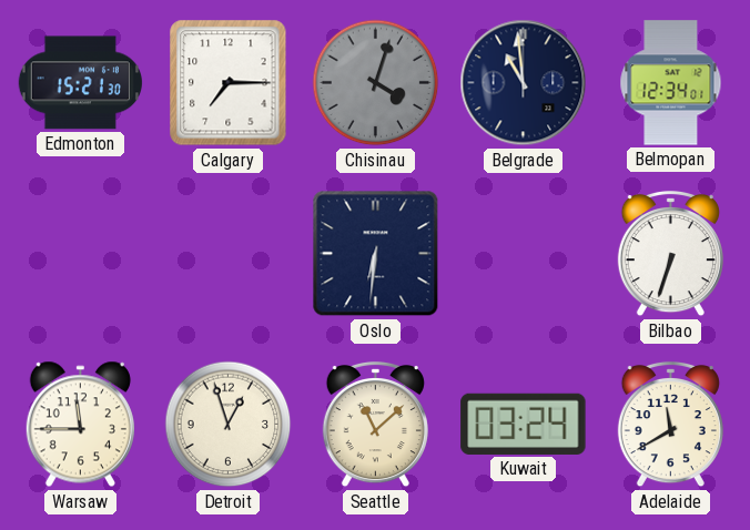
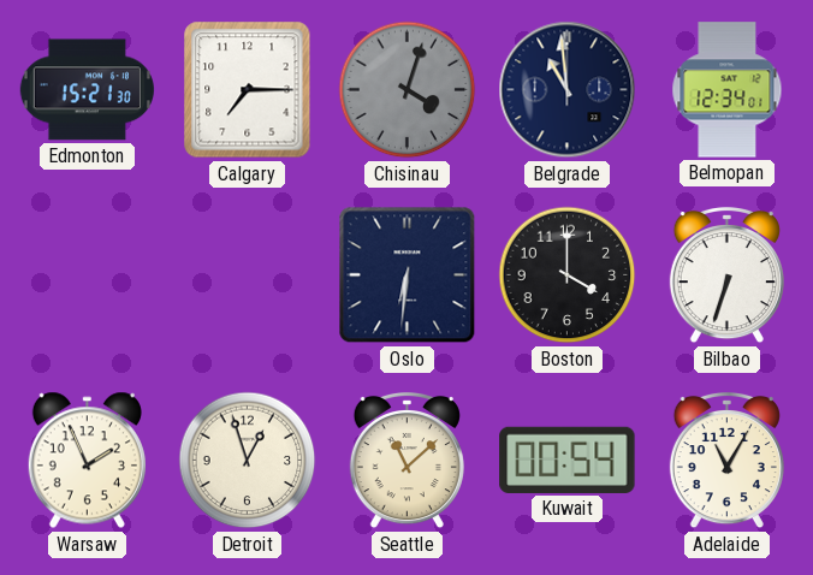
Boston: none -> 4:00 (568, 275)
Warsaw: 11:45 -> 1:56 (87, 461)
Kuwait: 03:24 -> 00:54 (568, 460)
Adelaide: 11:40 -> 11:05 (726, 461)
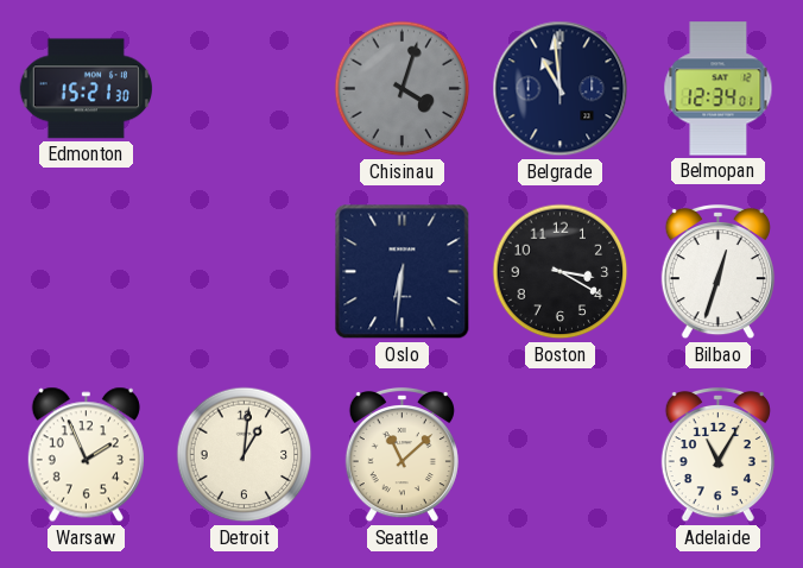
Calgary: 7:15 -> none (248, 90)
Boston: 4:00 -> 3:20 (561, 272)
Bilbao: 6:33 -> 12:33 (717, 272)
Detroit: 12:57 -> 1:01 (245, 455)
Kuwait: 00:54 -> none (568, 460)
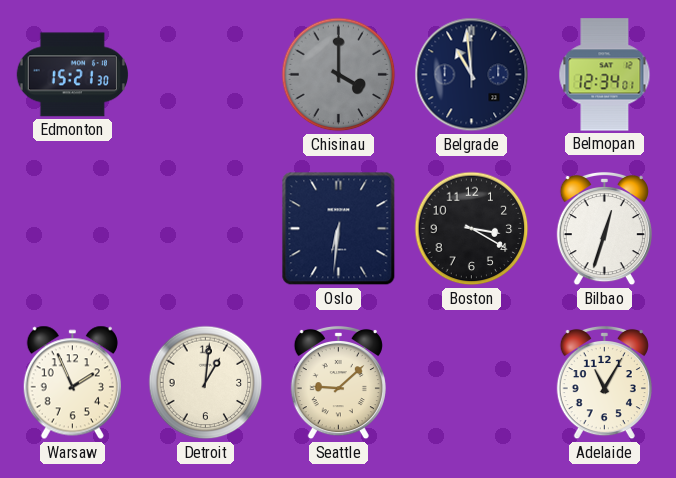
Chisinau: 4:03 -> 4:00 (339, 75)
Seattle: 11:08 -> 9:08 (338, 383)
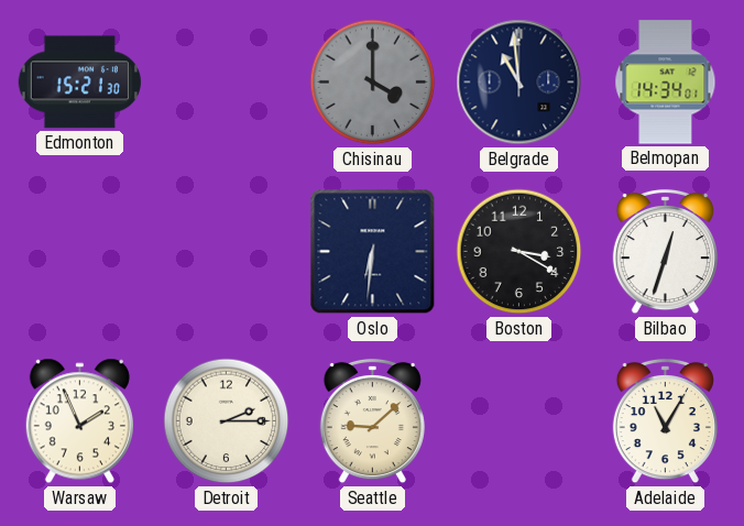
Belmopan: 12:34 -> 14:34 (666, 83)
Detroit: 1:01 -> 2:15 (227, 421)
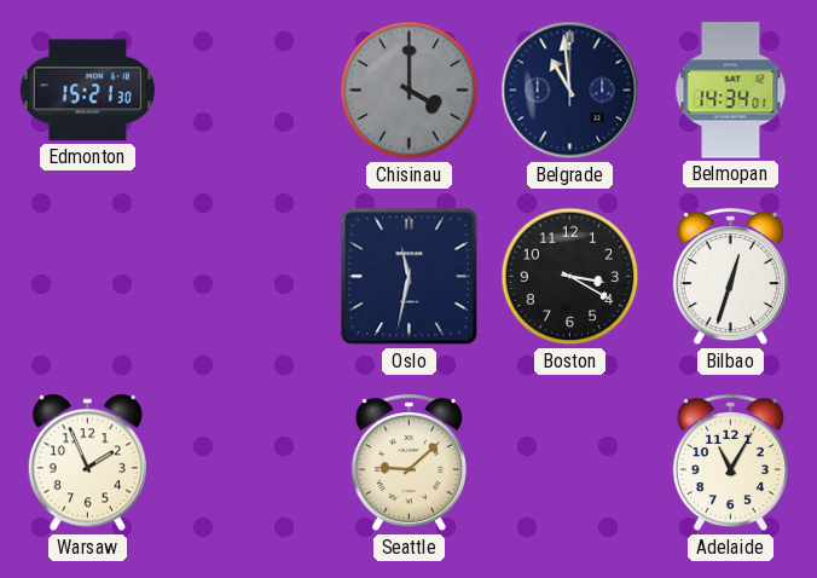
Oslo: 6:31 -> 11:32 (410, 277)
Detroit: 2:15 -> none (227, 421)
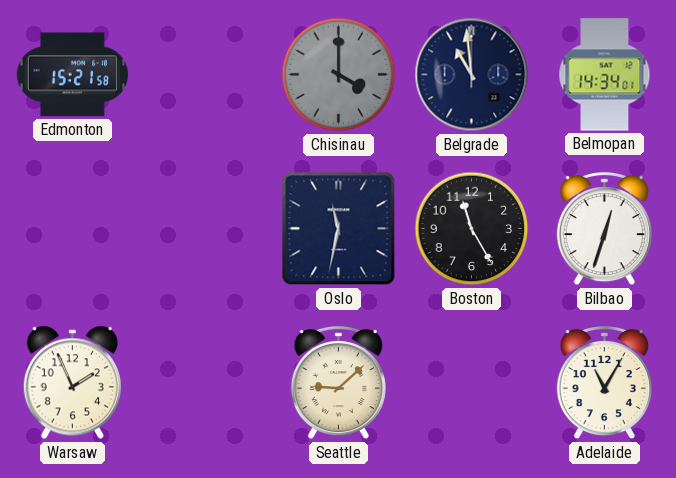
Edmonton: 15:21:30 -> 15:21:58 (72, 75)
Boston: 3:20 -> 11:25 (472, 229)
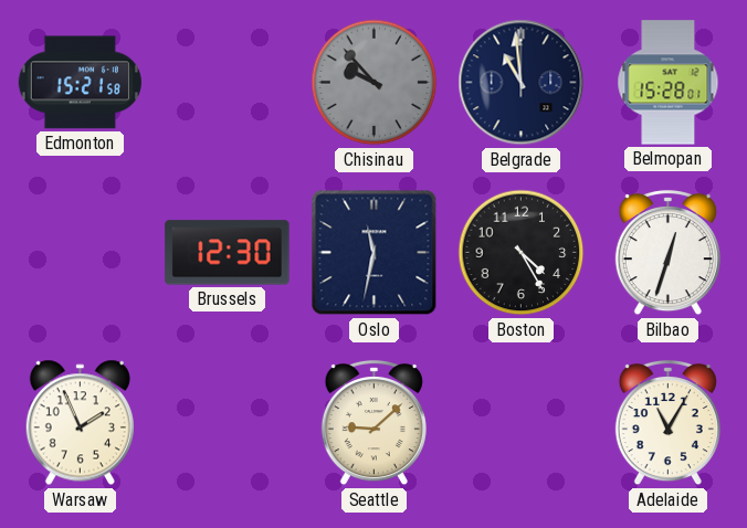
Chisinau: 4:00 -> 9:53 (375, 83)
Belmopan: 14:34 -> 15:28 (669, 83)
Brussels: none -> 12:30 (228, 253)
Boston: 11:25 -> 4:25 (522, 253)
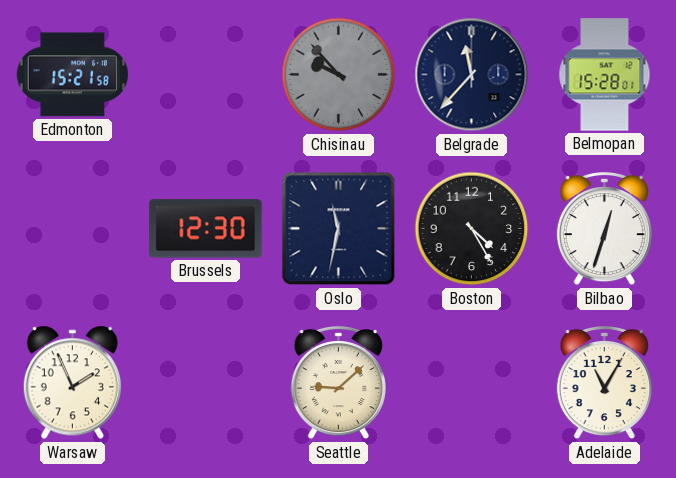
Belgrade: 10:59 -> 11:37 (472, 75)
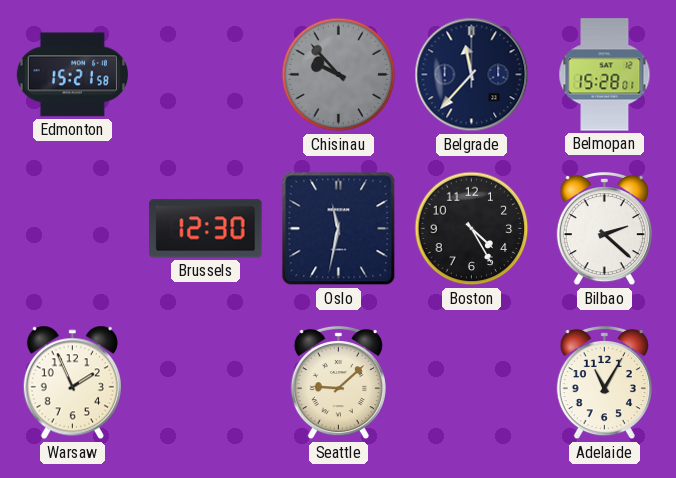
Bilbao: 12:33 -> 2:22 (604, 229)
